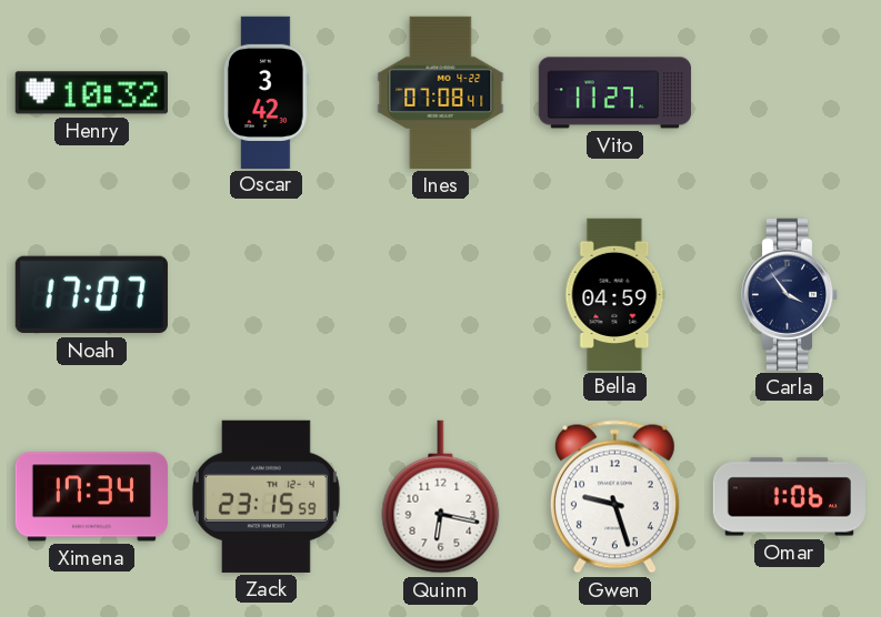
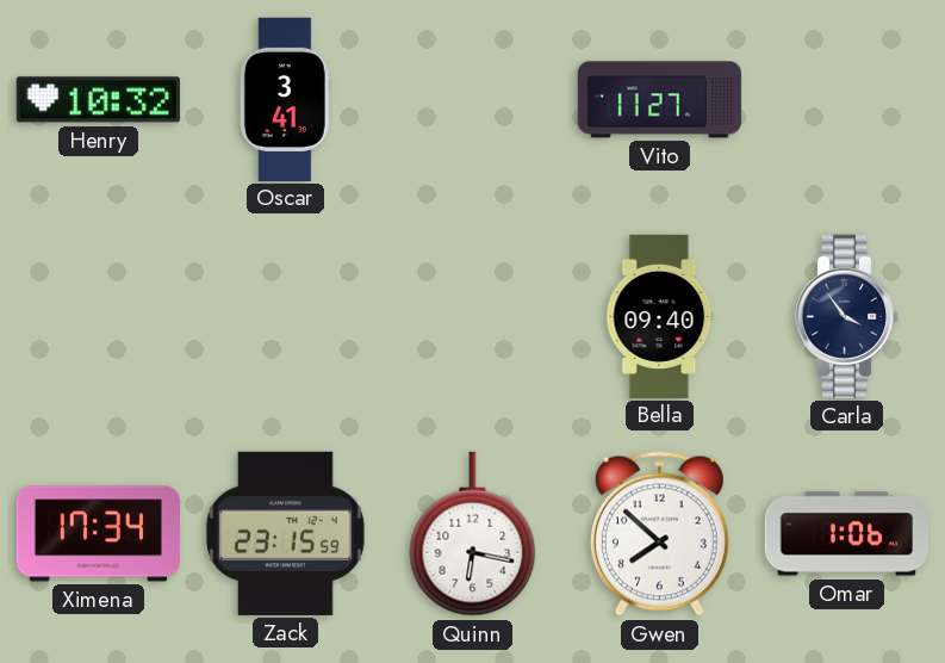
Oscar: 3:42 -> 3:41 (285, 99)
Ines: 07:08 -> none (441, 92)
Noah: 17:07 -> none (91, 295)
Bella: 04:59 -> 09:40 (660, 316)
Gwen: 9:27 -> 7:52 (659, 534)
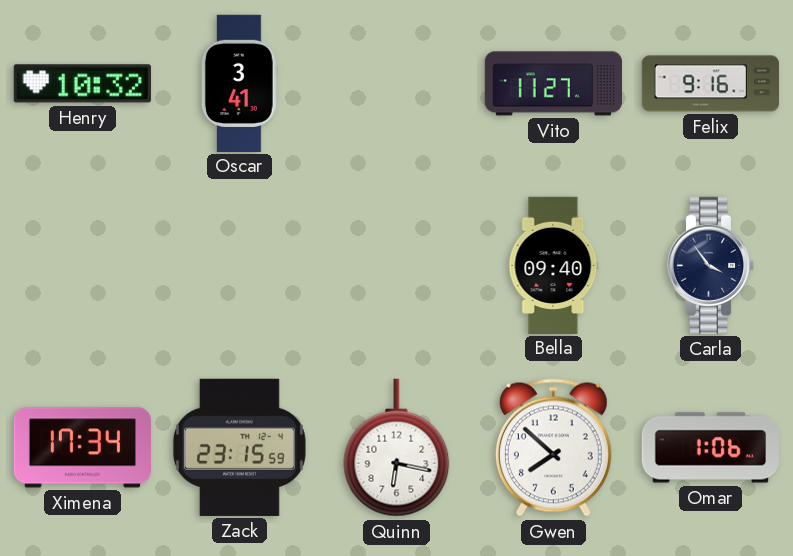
Felix: none -> 9:16 (710, 84)
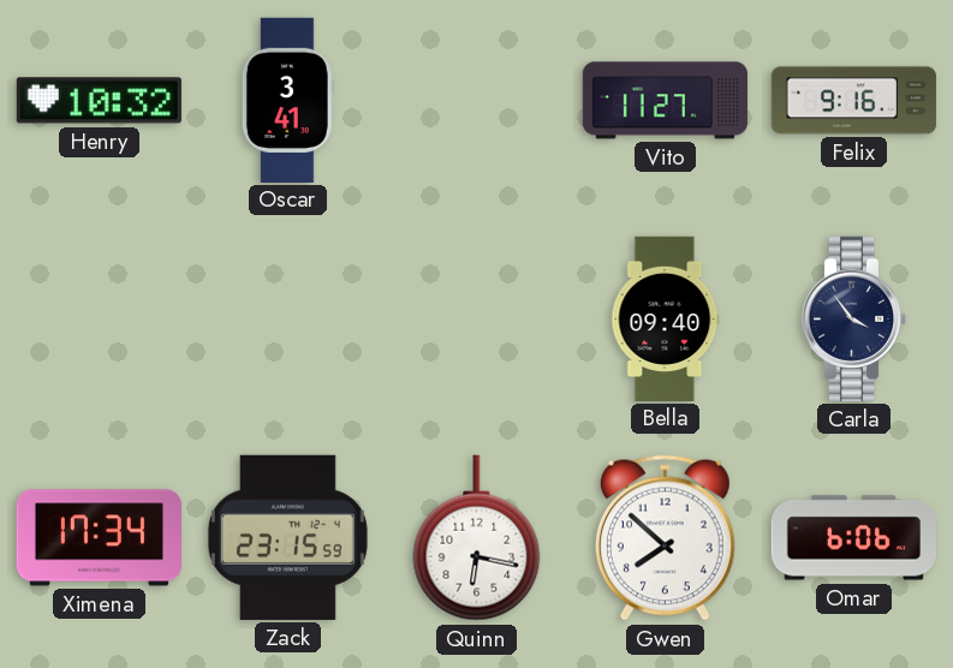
Omar: 1:06 -> 6:06 (853, 538)
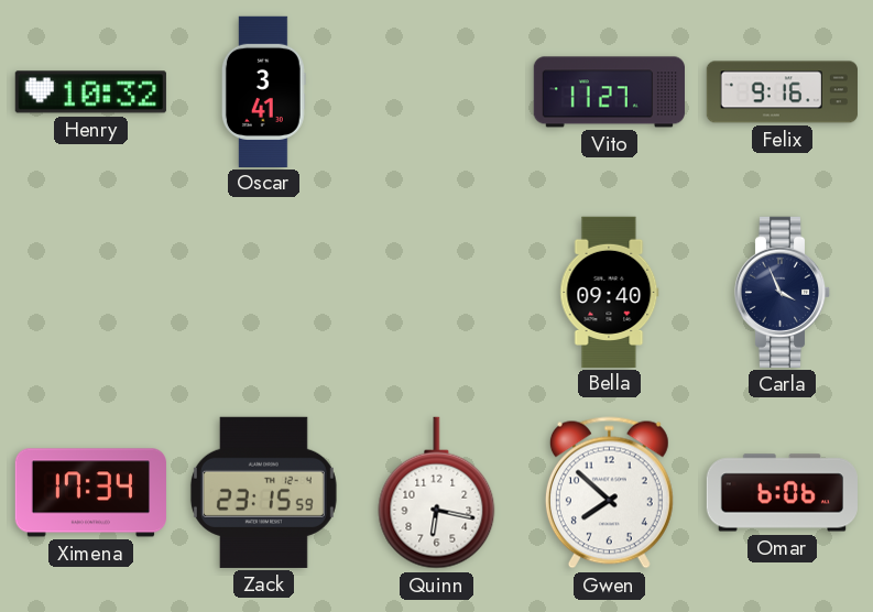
Carla: 3:54 -> 3:56 (783, 292)
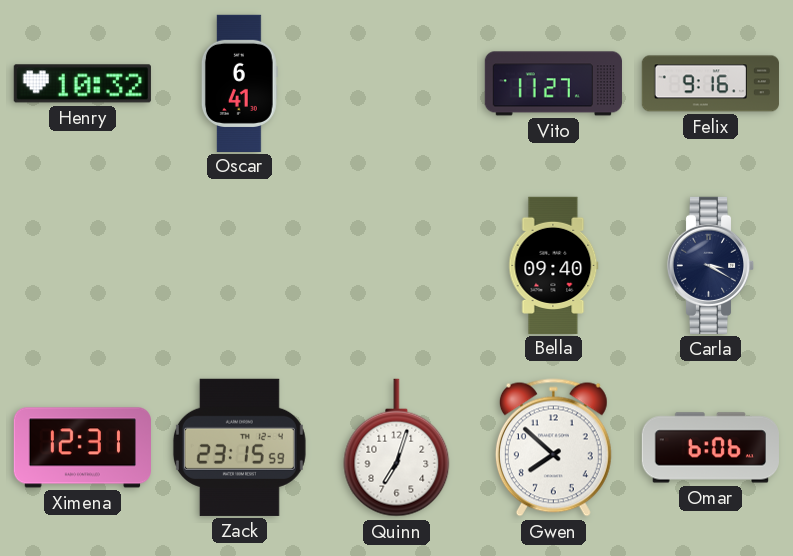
Oscar: 3:41 -> 6:41 (239, 83)
Carla: 3:56 -> 3:20 (711, 265)
Ximena: 17:34 -> 12:31 (82, 448)
Quinn: 6:17 -> 7:03 (397, 448)
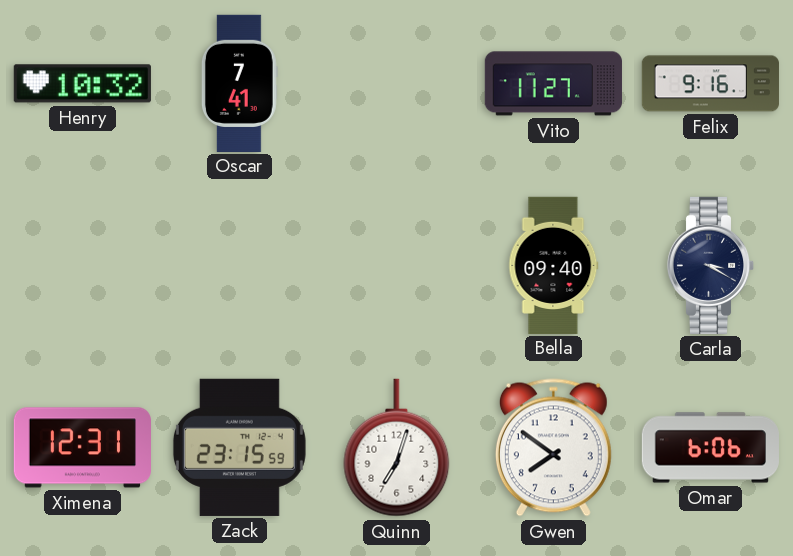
Oscar: 6:41 -> 7:41 (239, 83)
Gwen: 7:52 -> 7:51 (553, 448)
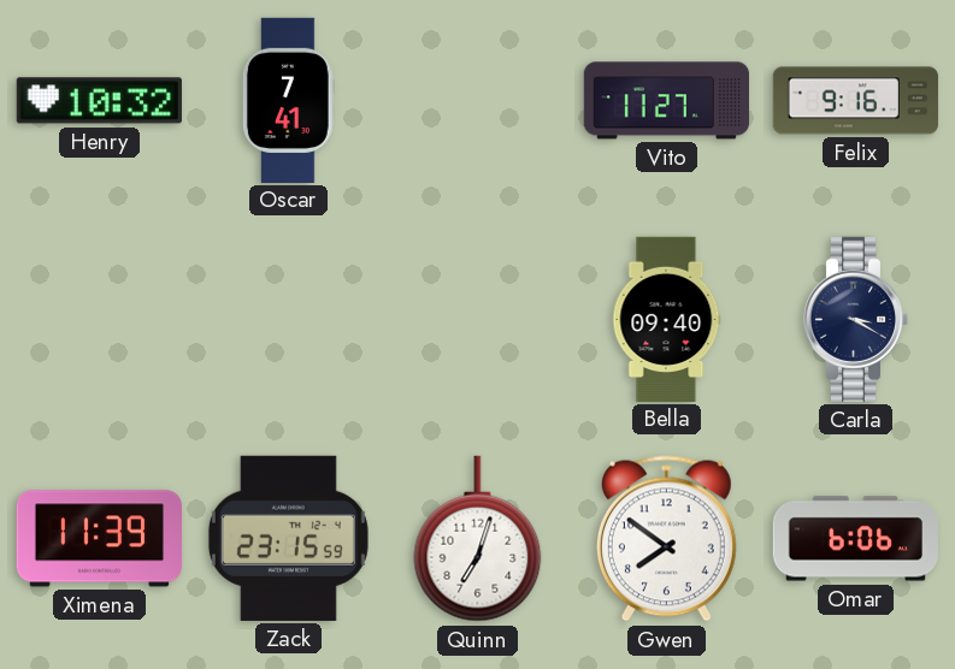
Ximena: 12:31 -> 11:39 (99, 539)
